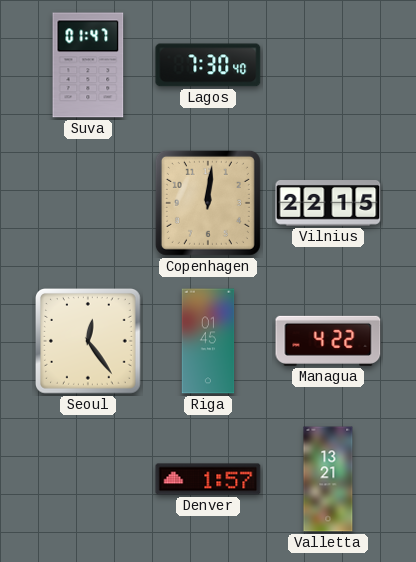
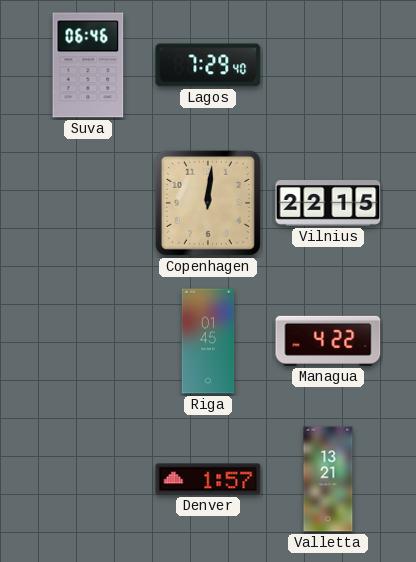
Suva: 01:47 -> 06:46 (88, 65)
Lagos: 7:30 -> 7:29 (208, 65)
Seoul: 12:24 -> none (89, 342)
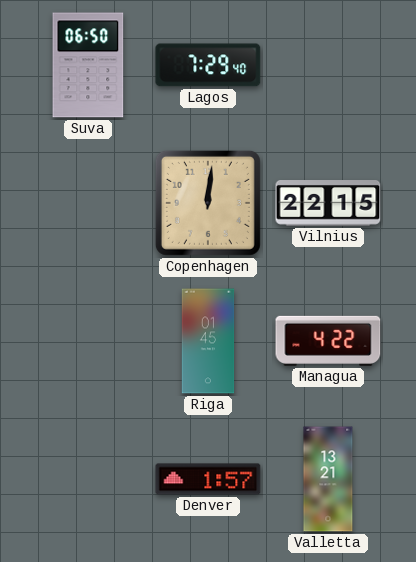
Suva: 06:46 -> 06:50 (88, 65)
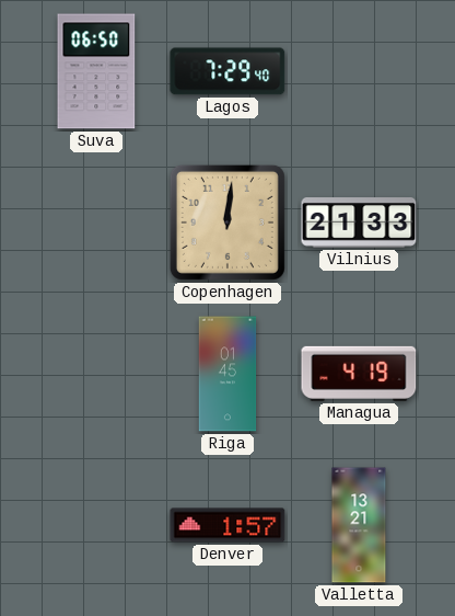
Vilnius: 22:15 -> 21:33 (359, 224)
Managua: 4:22 -> 4:19 (359, 374)
